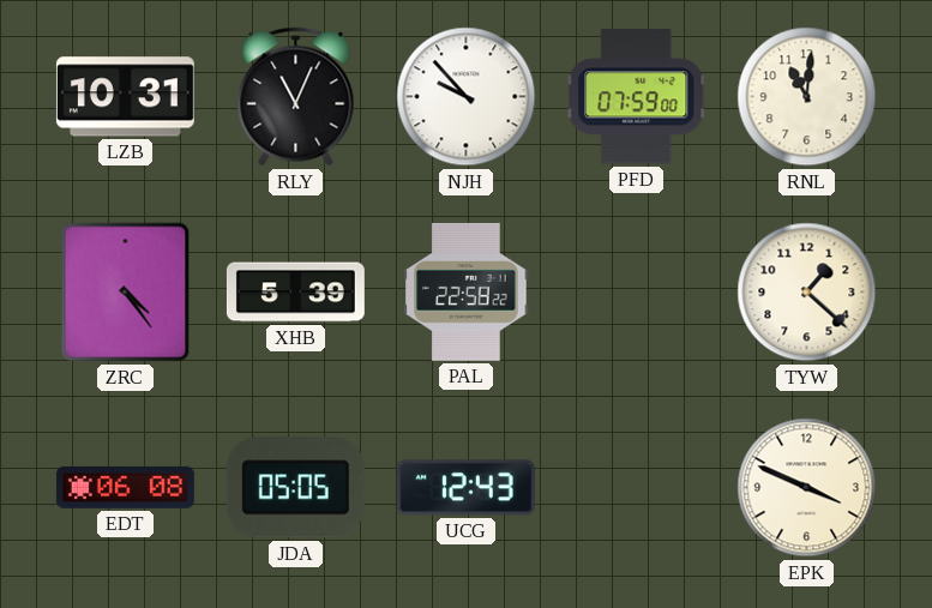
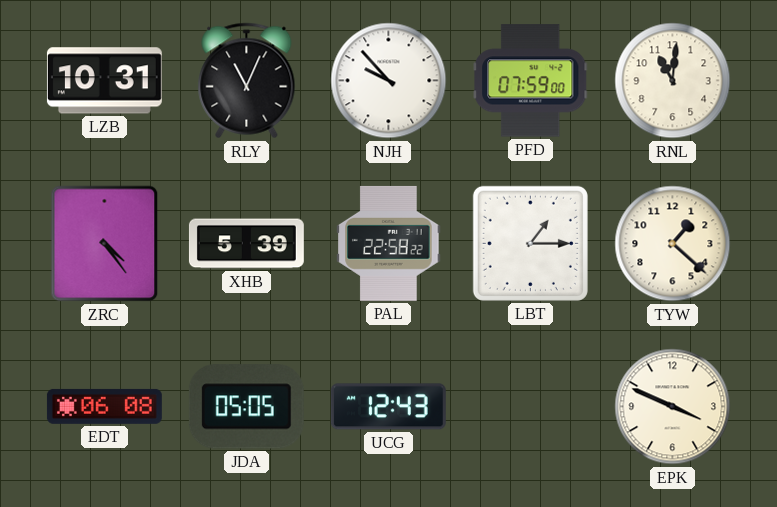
LBT: none -> 1:15 (530, 243)
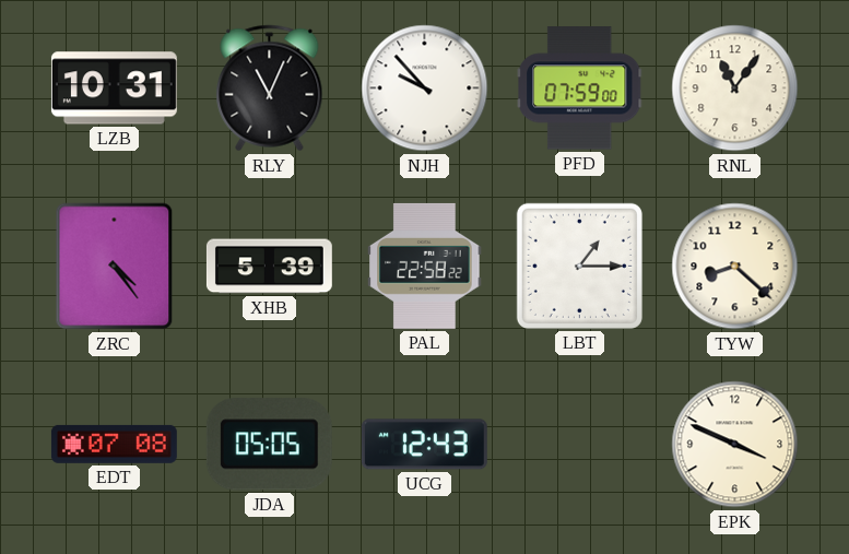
RNL: 11:01 -> 11:06 (735, 89)
TYW: 1:22 -> 8:22 (735, 267)
EDT: 06:08 -> 07:08 (114, 444)
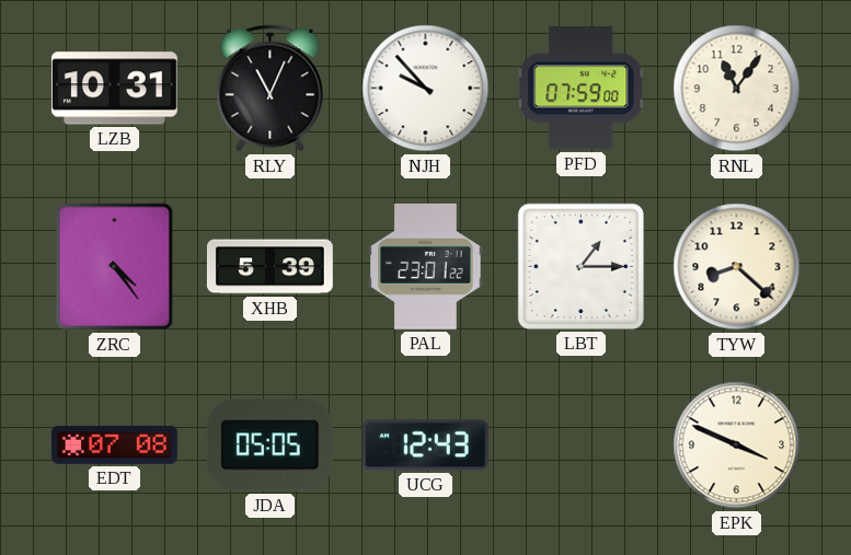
PAL: 22:58 -> 23:01 (426, 266)
